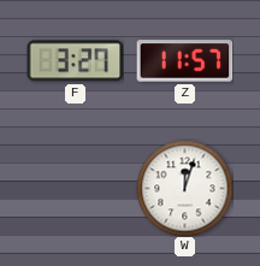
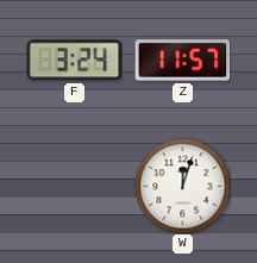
F: 3:27 -> 3:24 (74, 61)
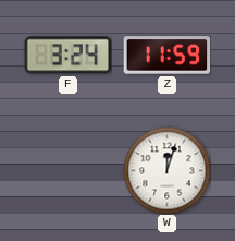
Z: 11:57 -> 11:59 (166, 56)
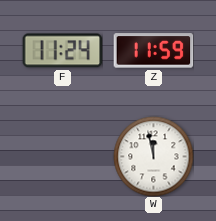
F: 3:24 -> 11:24 (62, 51)
W: 12:03 -> 11:58 (153, 156)
